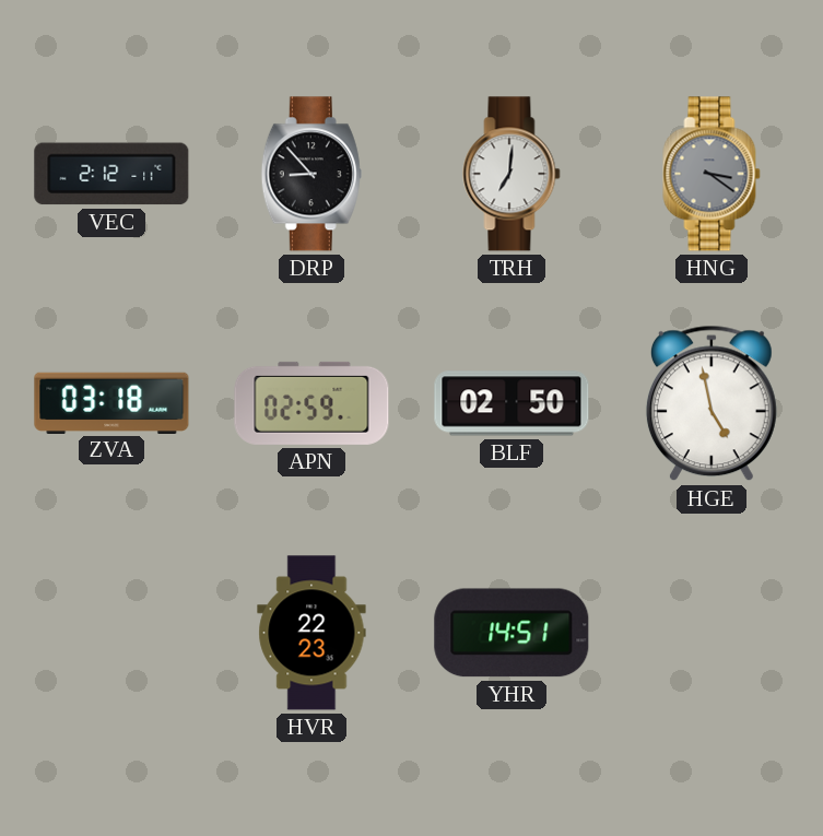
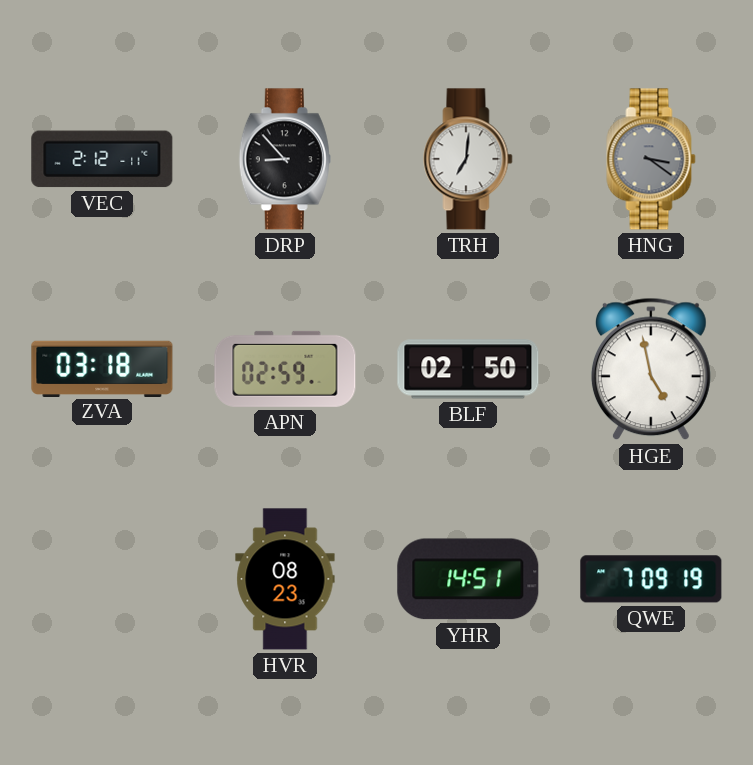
HVR: 22:23 -> 08:23 (285, 579)
QWE: none -> 7:09 (651, 579)
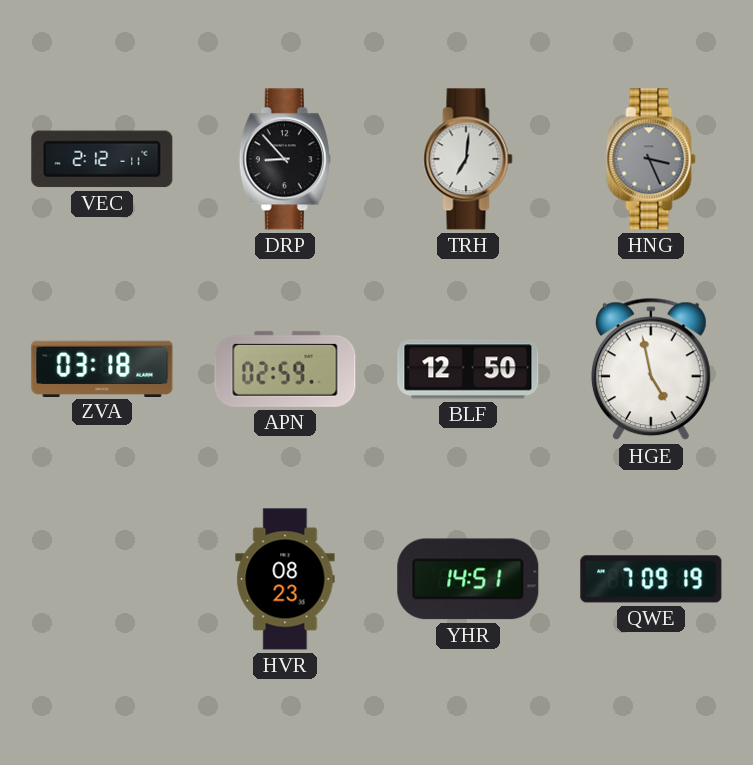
HNG: 3:21 -> 3:26 (651, 159)
BLF: 02:50 -> 12:50 (468, 369)
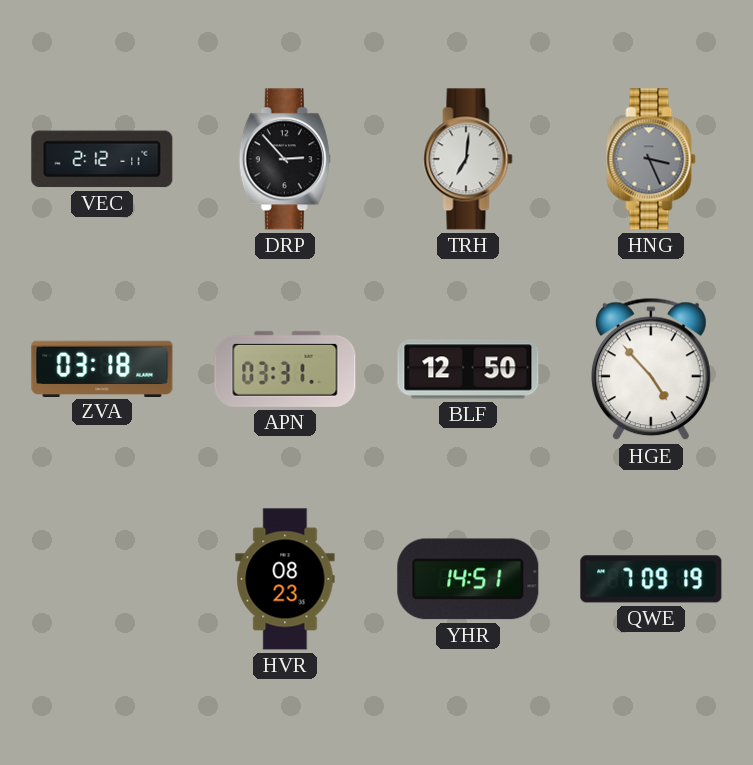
DRP: 8:53 -> 2:53 (285, 159)
APN: 02:59 -> 03:31 (285, 369)
HGE: 4:58 -> 4:53 (651, 369)
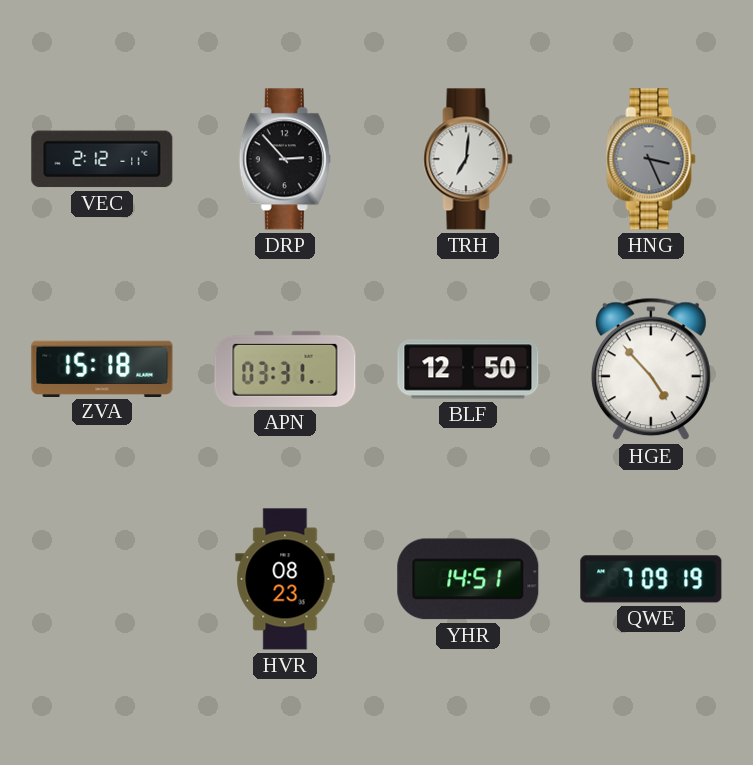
ZVA: 03:18 -> 15:18 (102, 368)
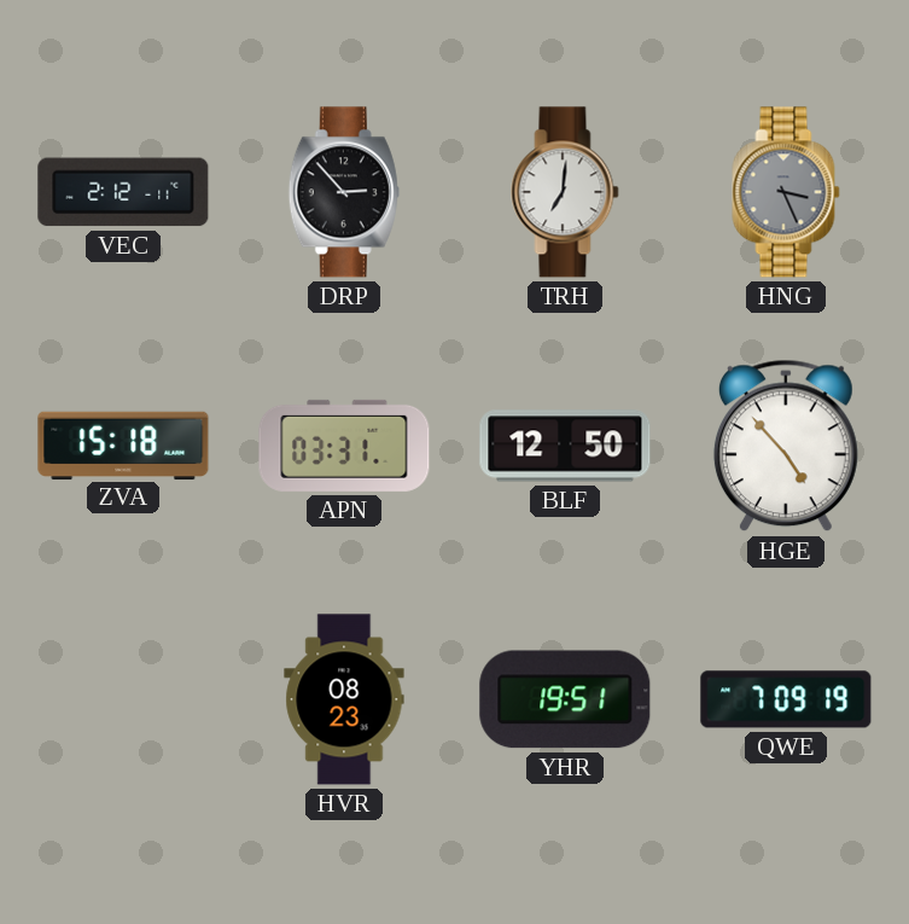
YHR: 14:51 -> 19:51 (565, 699)
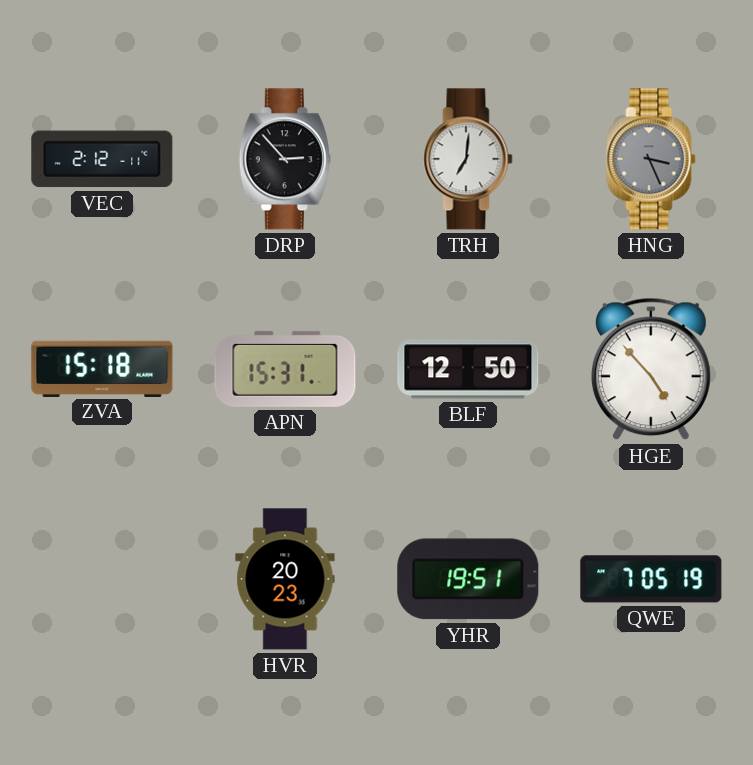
APN: 03:31 -> 15:31 (285, 369)
HVR: 08:23 -> 20:23 (285, 579)
QWE: 7:09 -> 7:05 (651, 579)
